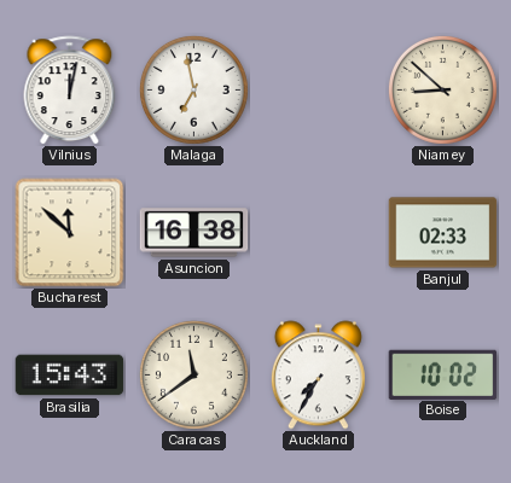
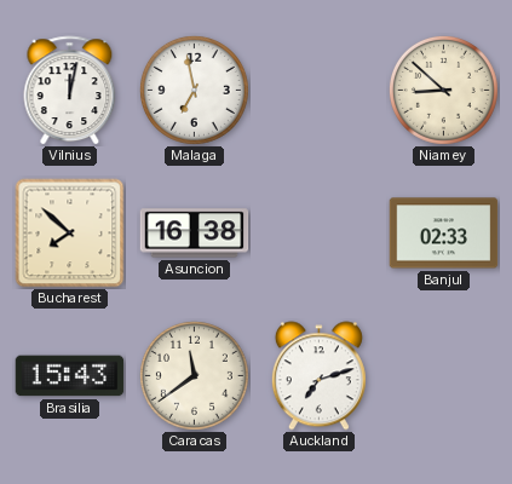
Bucharest: 11:52 -> 7:52 (70, 234)
Auckland: 7:35 -> 7:12 (318, 376)
Boise: 10:02 -> none (443, 374)
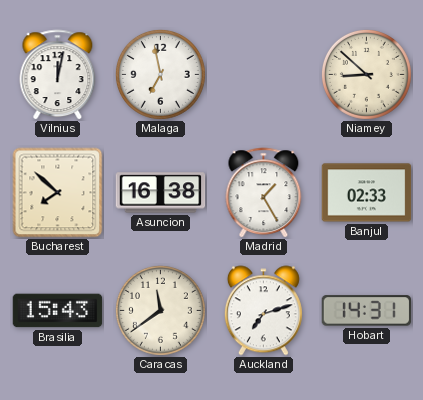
Madrid: none -> 1:25 (264, 193)
Hobart: none -> 14:31 (367, 311)
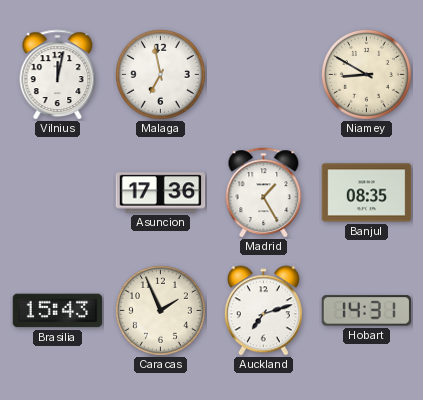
Niamey: 8:52 -> 8:50 (366, 74)
Bucharest: 7:52 -> none (58, 193)
Asuncion: 16:38 -> 17:36 (161, 193)
Banjul: 02:33 -> 08:35 (367, 193)
Caracas: 11:39 -> 1:56 (160, 310)
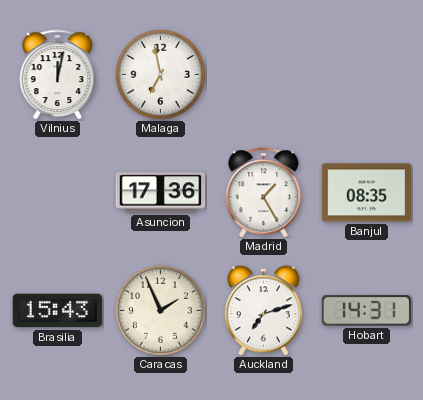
Niamey: 8:50 -> none (366, 74)
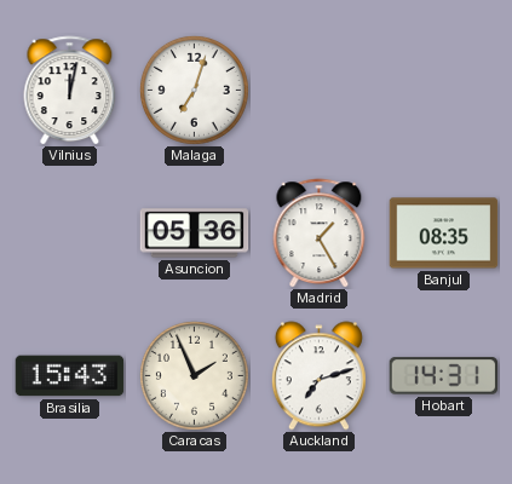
Malaga: 6:58 -> 7:03 (194, 90)
Asuncion: 17:36 -> 05:36 (195, 234)
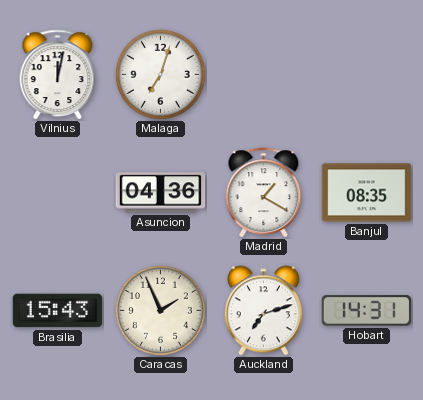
Asuncion: 05:36 -> 04:36 (161, 193)
Madrid: 1:25 -> 1:20 (264, 193)
